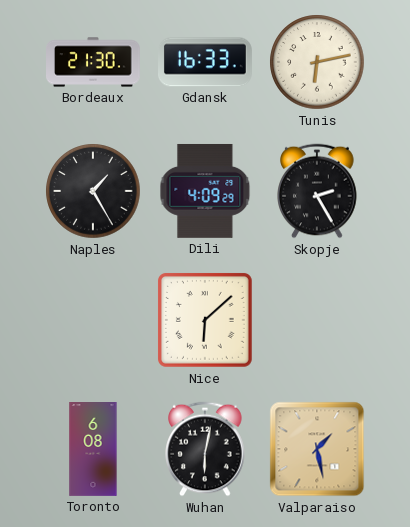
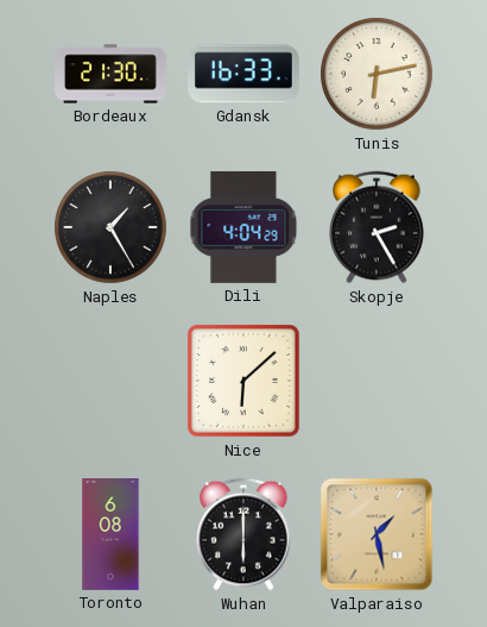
Dili: 4:09 -> 4:04 (243, 227)
Wuhan: 6:02 -> 6:00 (243, 534)
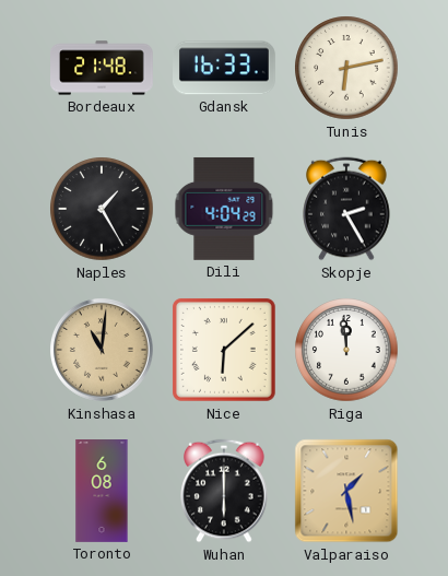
Bordeaux: 21:30 -> 21:48 (103, 68)
Kinshasa: none -> 11:01 (103, 351)
Riga: none -> 11:59 (346, 350)
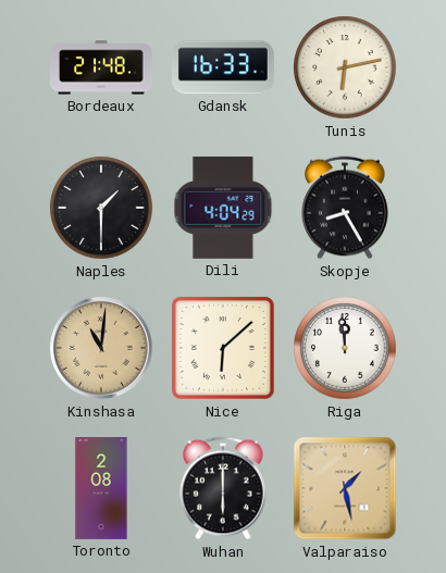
Naples: 1:25 -> 1:30 (101, 208)
Skopje: 2:25 -> 8:25 (345, 208)
Toronto: 6:08 -> 2:08 (101, 489)
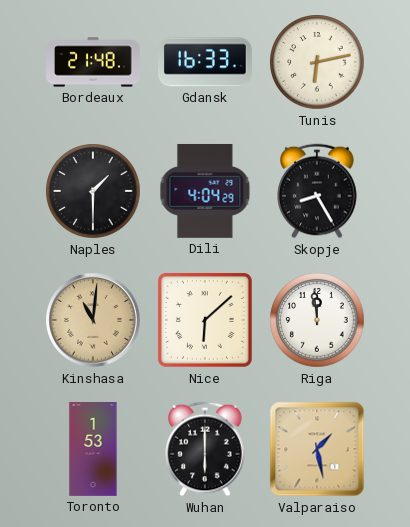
Toronto: 2:08 -> 1:53 (93, 450)
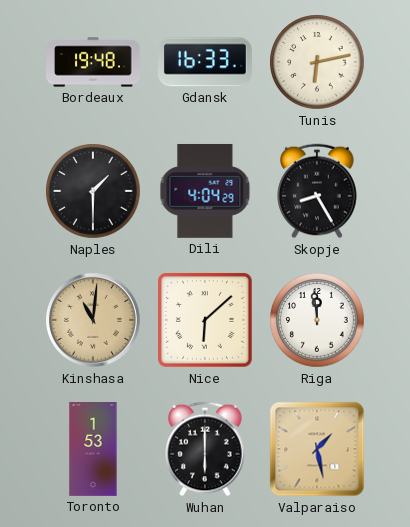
Bordeaux: 21:48 -> 19:48 (94, 62)
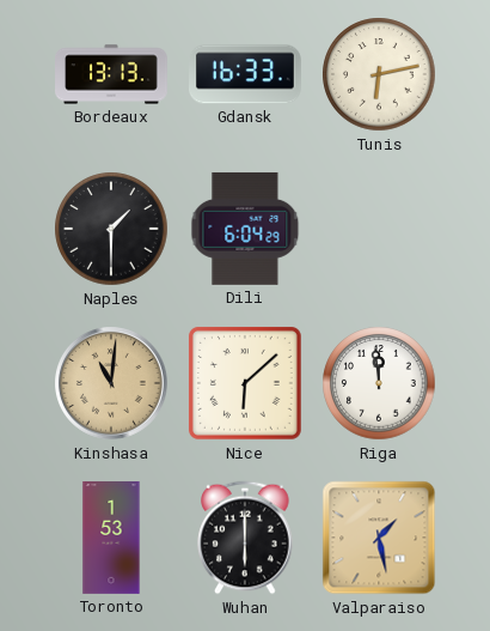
Bordeaux: 19:48 -> 13:13 (112, 74)
Dili: 4:04 -> 6:04 (245, 229)
Skopje: 8:25 -> none (317, 191)
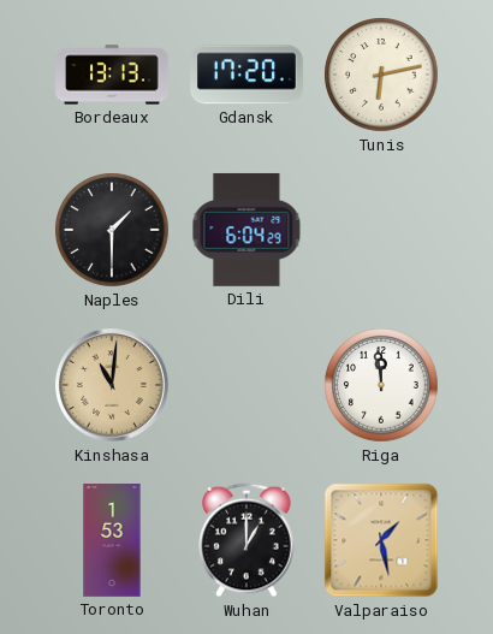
Gdansk: 16:33 -> 17:20 (248, 75)
Nice: 6:08 -> none (245, 383)
Wuhan: 6:00 -> 1:00 (246, 540)
